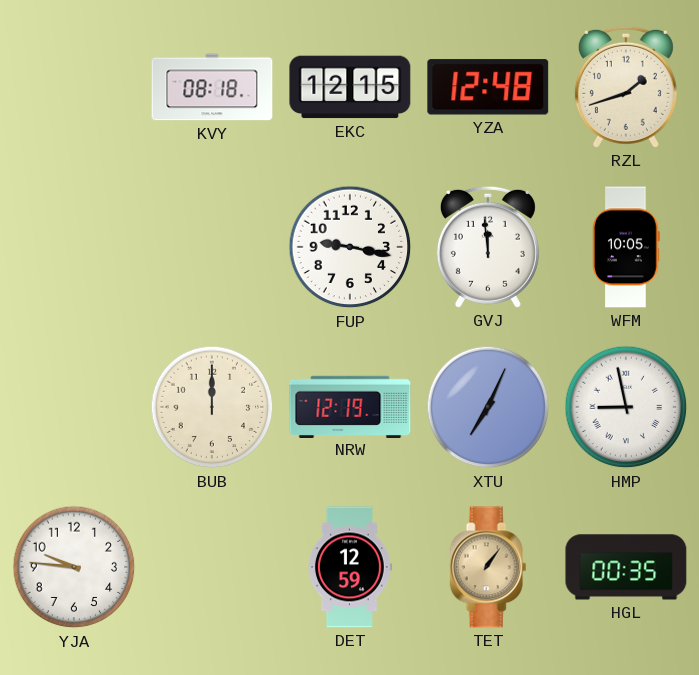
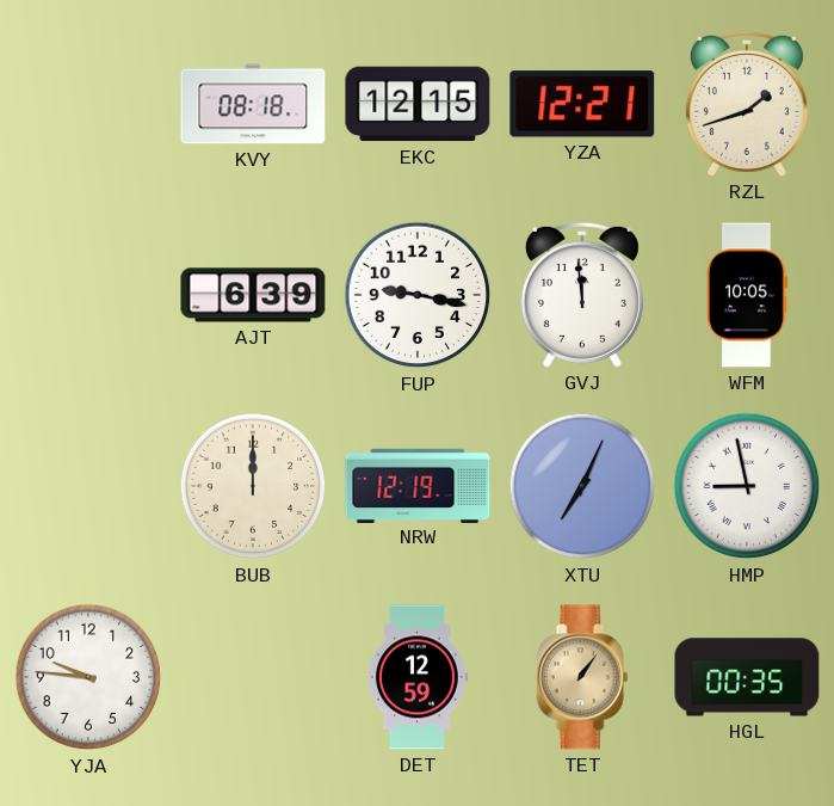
YZA: 12:48 -> 12:21 (582, 104)
AJT: none -> 6:39 (253, 295)
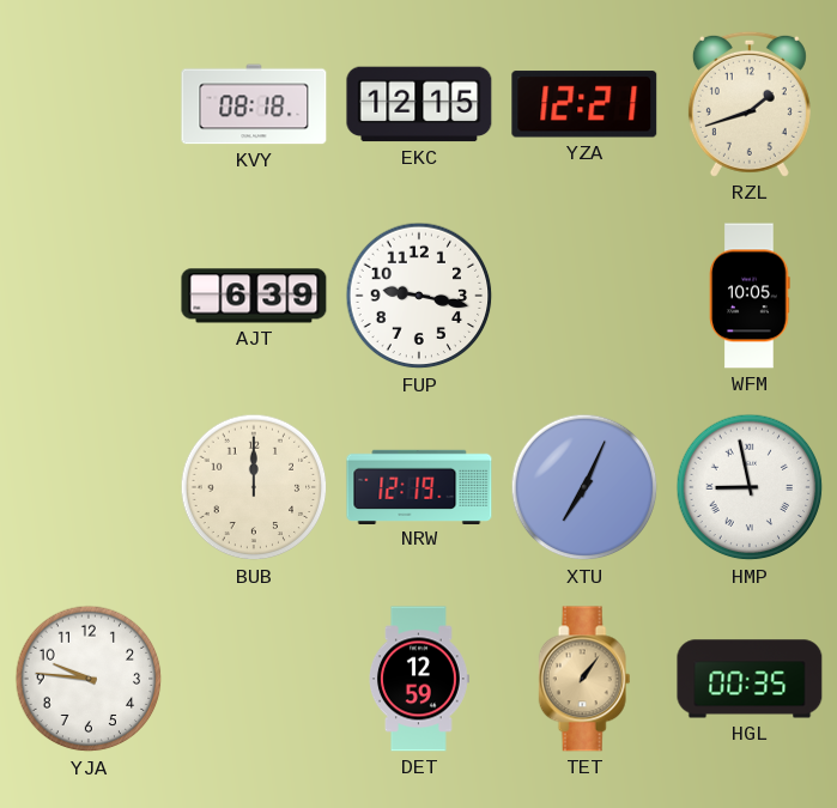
GVJ: 11:59 -> none (582, 295)
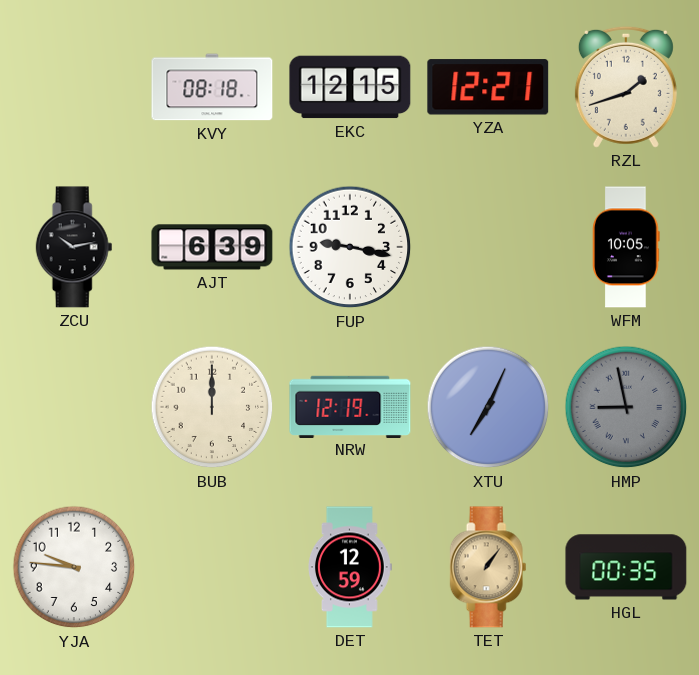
ZCU: none -> 10:13 (74, 247)
HMP dial: white -> grey (626, 407)
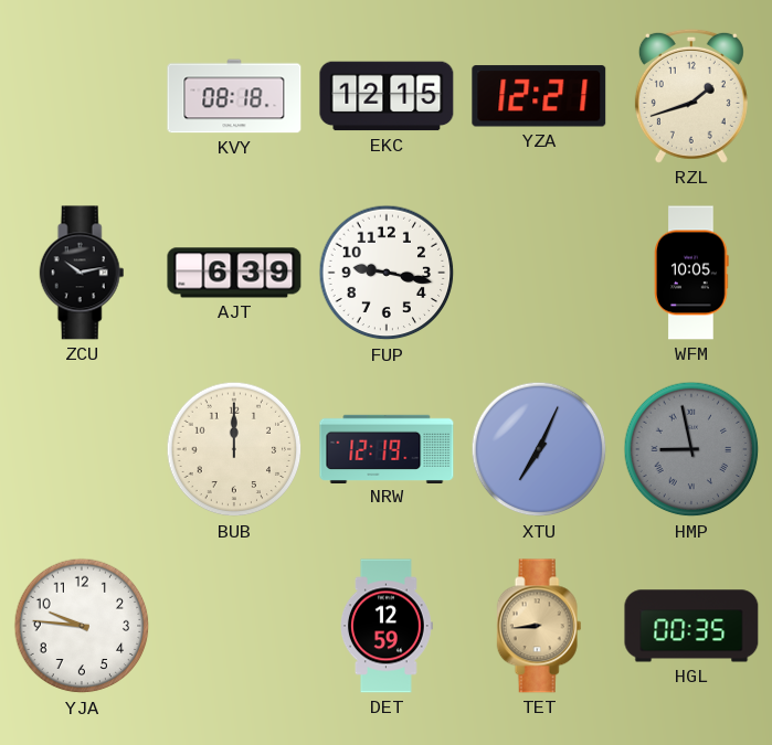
TET: 1:06 -> 8:44 (539, 626)
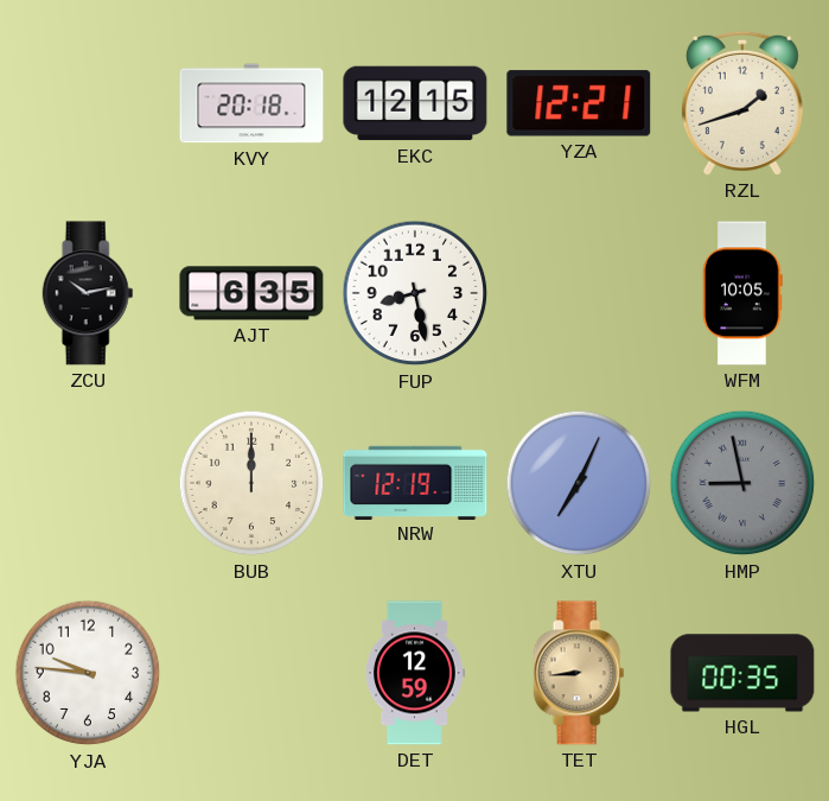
KVY: 08:18 -> 20:18 (251, 103)
AJT: 6:39 -> 6:35 (251, 293)
FUP: 9:17 -> 8:28 (415, 293)
